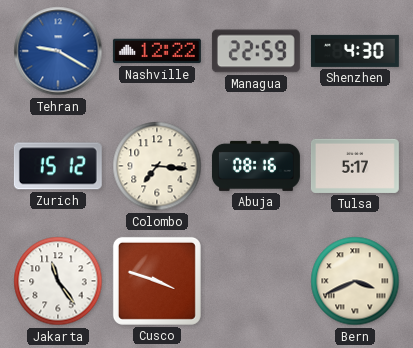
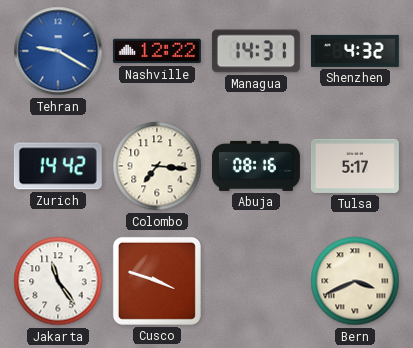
Managua: 22:59 -> 14:31 (256, 51)
Shenzhen: 4:30 -> 4:32 (355, 51)
Zurich: 15:12 -> 14:42 (58, 166)
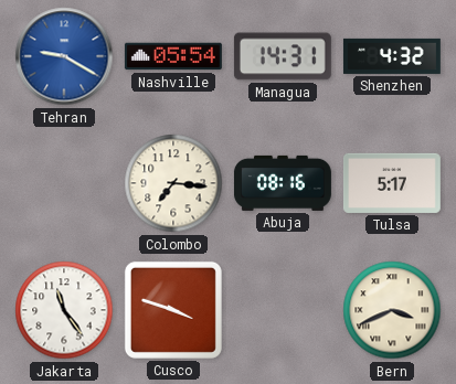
Nashville: 12:22 -> 05:54 (173, 56)
Zurich: 14:42 -> none (58, 166)
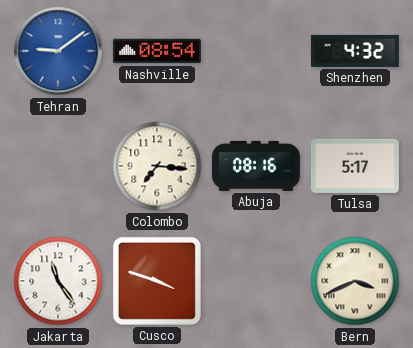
Tehran: 9:20 -> 9:09 (58, 51)
Nashville: 05:54 -> 08:54 (157, 51)
Managua: 14:31 -> none (283, 56)
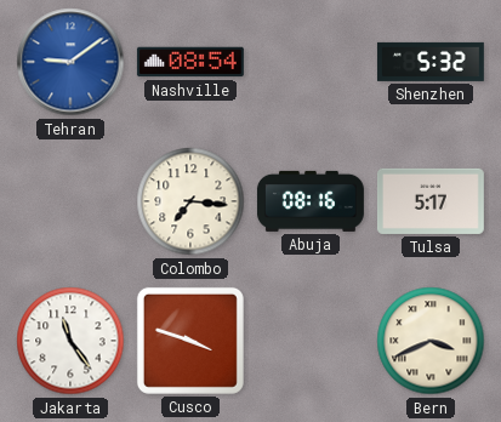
Shenzhen: 4:32 -> 5:32 (431, 62)
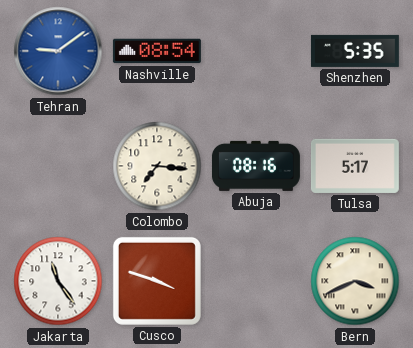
Shenzhen: 5:32 -> 5:35 (355, 51)
